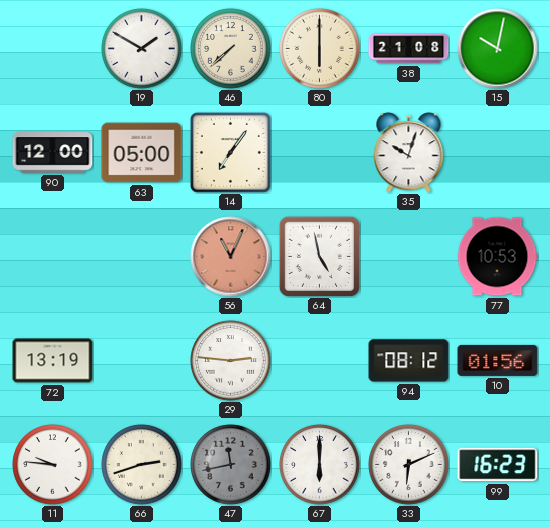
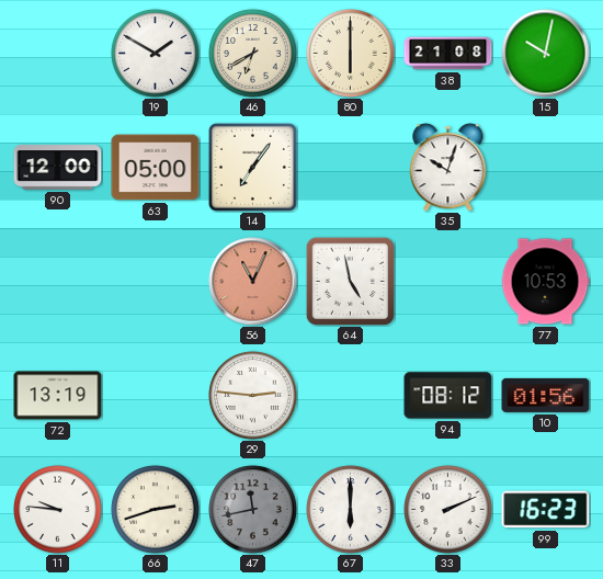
46: 7:38 -> 6:40 (253, 54)
33: 6:11 -> 2:11 (448, 510)
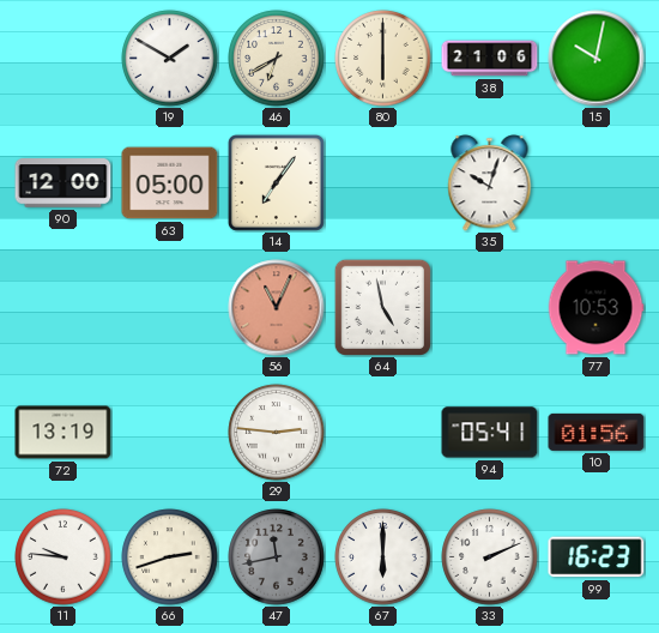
38: 21:08 -> 21:06 (490, 59)
94: 08:12 -> 05:41 (490, 433)
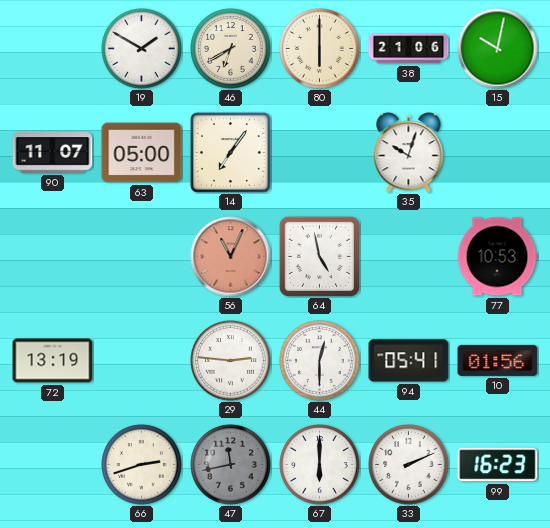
90: 12:00 -> 11:07 (53, 153)
44: none -> 12:30 (320, 361)
11: 9:46 -> none (64, 557)
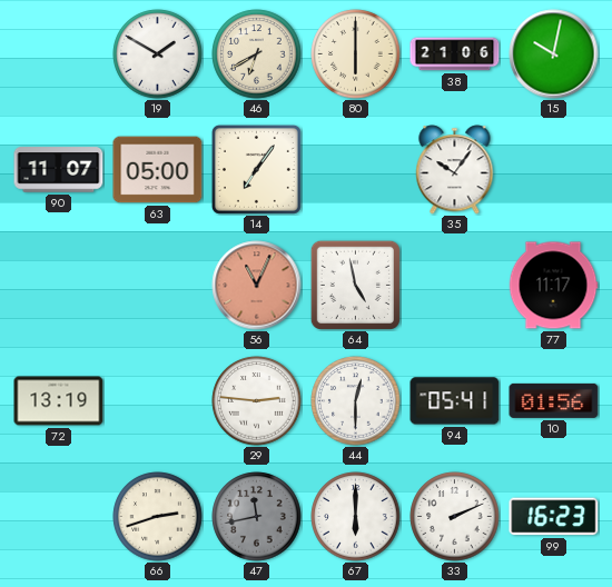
35: 10:03 -> 10:06 (455, 170)
77: 10:53 -> 11:17 (553, 286)
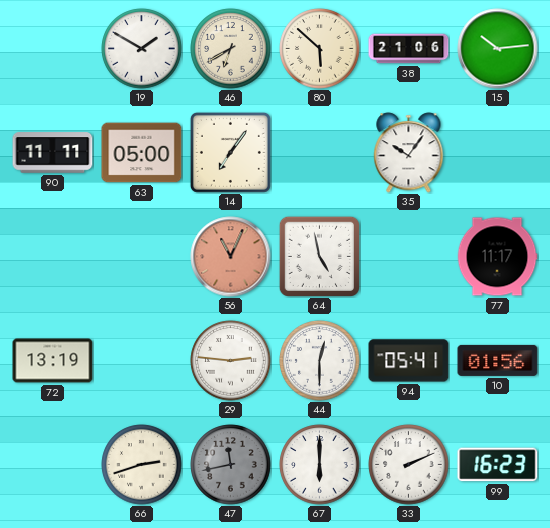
80: 6:00 -> 5:52 (320, 49)
15: 10:02 -> 10:14 (498, 49)
90: 11:07 -> 11:11 (53, 153)
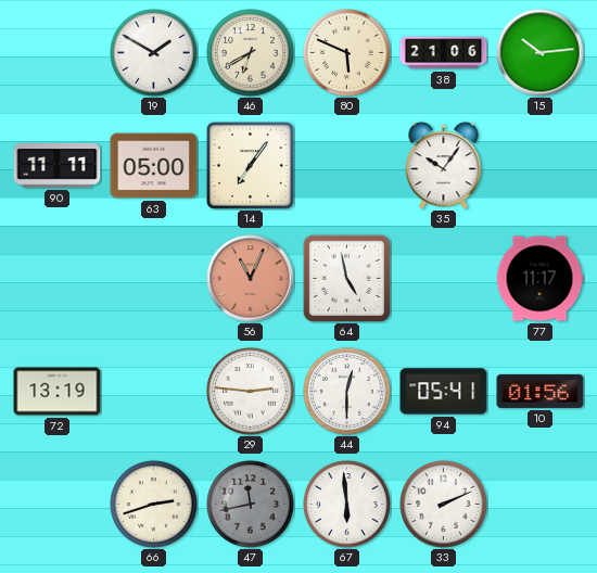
80: 5:52 -> 5:49 (347, 53)
67: 6:00 -> 5:59 (347, 505)
99: 16:23 -> none (498, 465)
